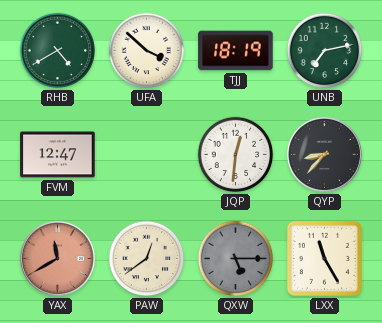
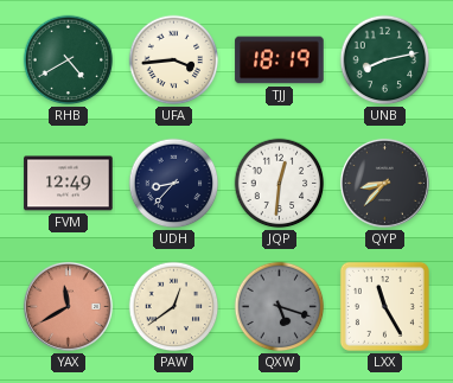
UFA: 3:52 -> 3:44 (174, 60)
UNB: 7:13 -> 8:13 (385, 60)
FVM: 12:47 -> 12:49 (69, 184)
UDH: none -> 8:37 (174, 184)
QXW: 5:15 -> 5:18 (280, 307)
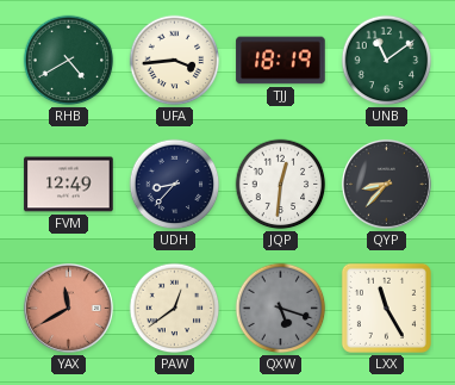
UNB: 8:13 -> 11:09 (387, 61)
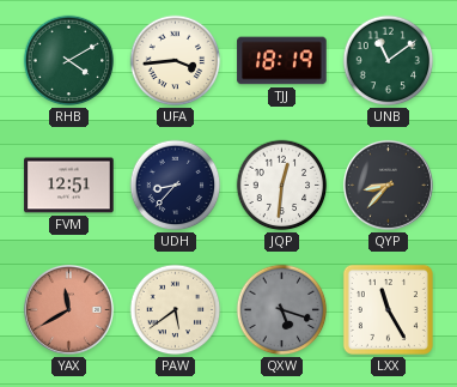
RHB: 4:40 -> 4:10 (69, 61)
FVM: 12:49 -> 12:51 (69, 186)
PAW: 12:39 -> 5:39 (176, 310)
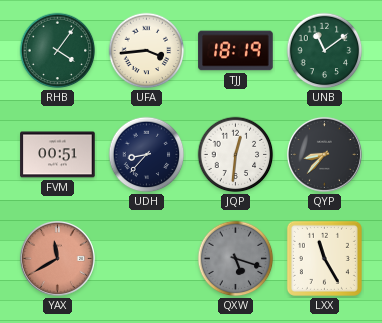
RHB: 4:10 -> 4:06 (58, 51)
FVM: 12:51 -> 00:51 (58, 155)
PAW: 5:39 -> none (176, 310)
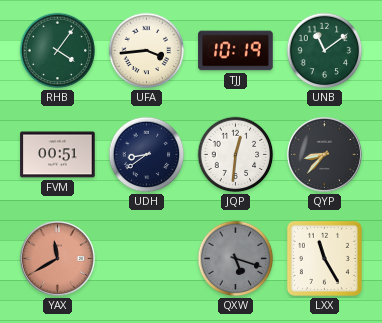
TJJ: 18:19 -> 10:19 (236, 51)
UDH: 8:37 -> 8:39 (147, 155)
